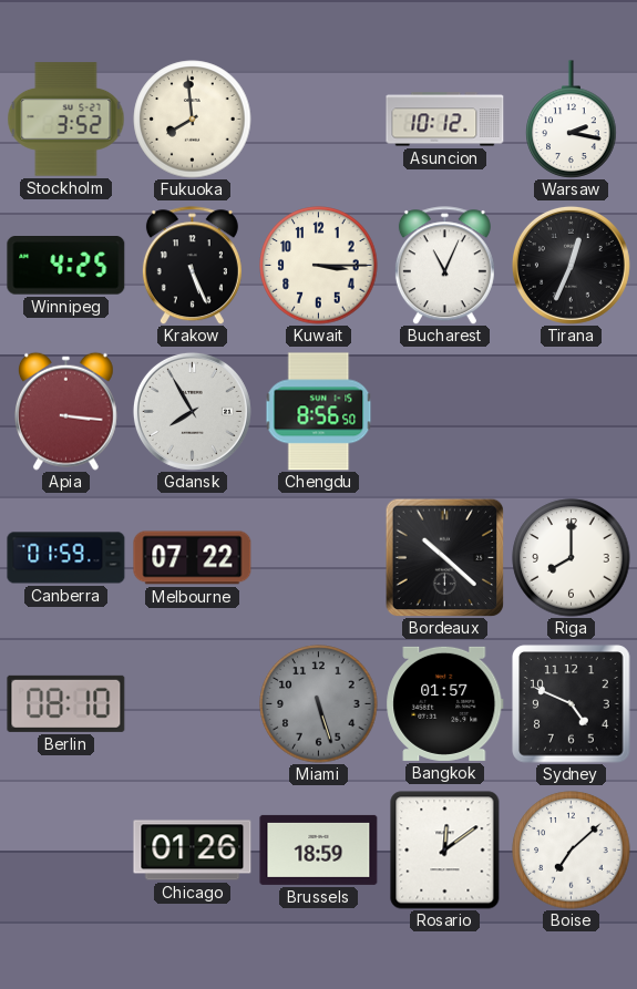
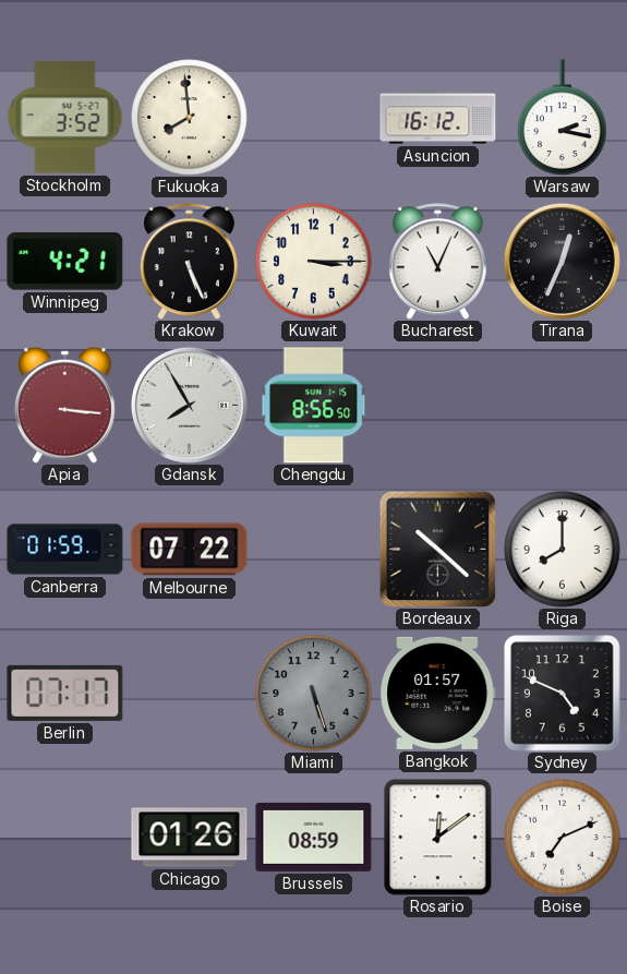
Asuncion: 10:12 -> 16:12 (438, 118)
Winnipeg: 4:25 -> 4:21 (65, 262)
Berlin: 08:10 -> 07:17 (65, 693)
Brussels: 18:59 -> 08:59 (314, 837)
Boise: 7:08 -> 7:11 (563, 838)
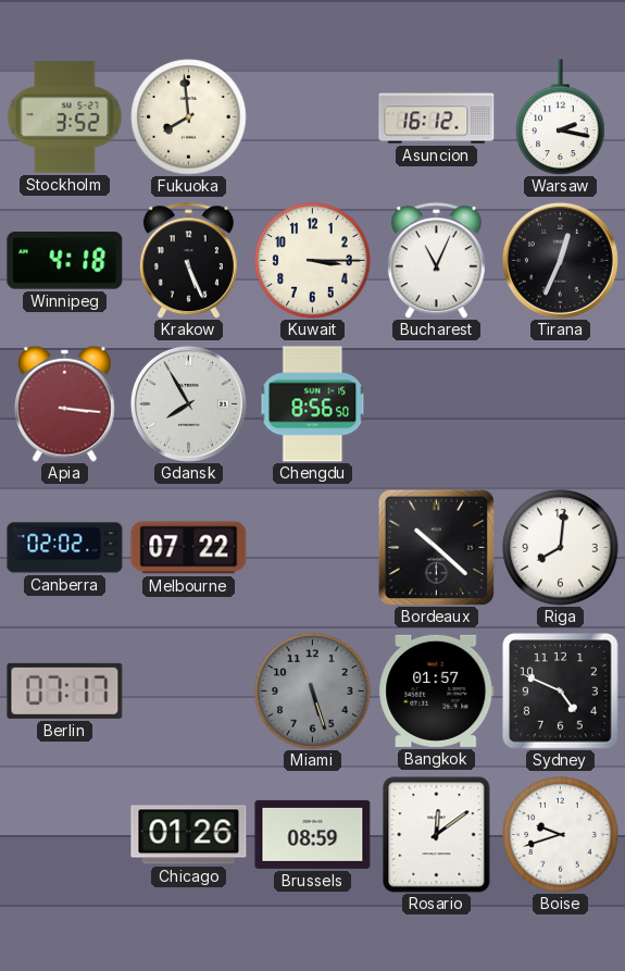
Winnipeg: 4:21 -> 4:18 (65, 261)
Canberra: 01:59 -> 02:02 (65, 548)
Riga: 8:00 -> 8:01 (561, 548)
Boise: 7:11 -> 9:42 (561, 835)
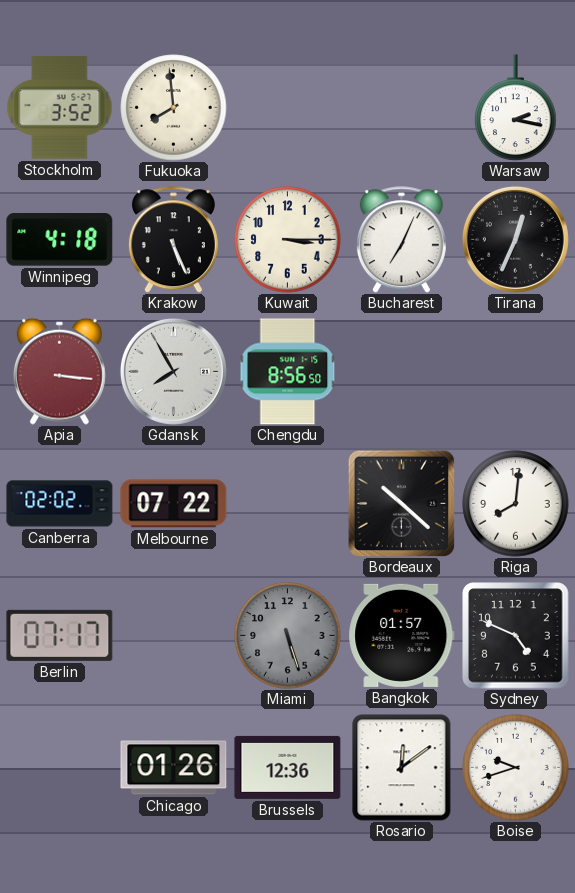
Asuncion: 16:12 -> none (437, 117)
Bucharest: 11:04 -> 7:04 (401, 240)
Brussels: 08:59 -> 12:36 (288, 767)
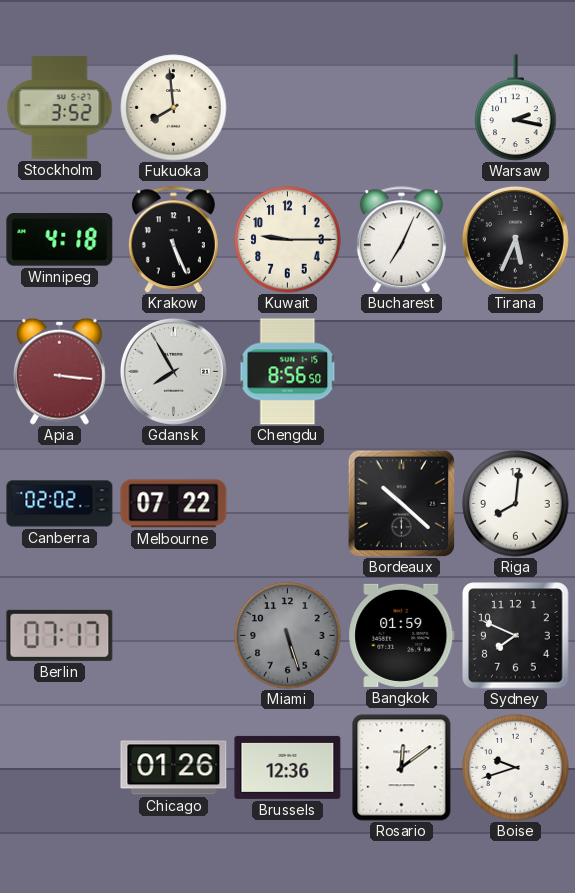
Kuwait: 3:15 -> 9:15 (288, 240)
Tirana: 12:34 -> 5:34 (515, 239)
Bangkok: 01:57 -> 01:59 (402, 635)
Sydney: 4:49 -> 7:49 (516, 636)
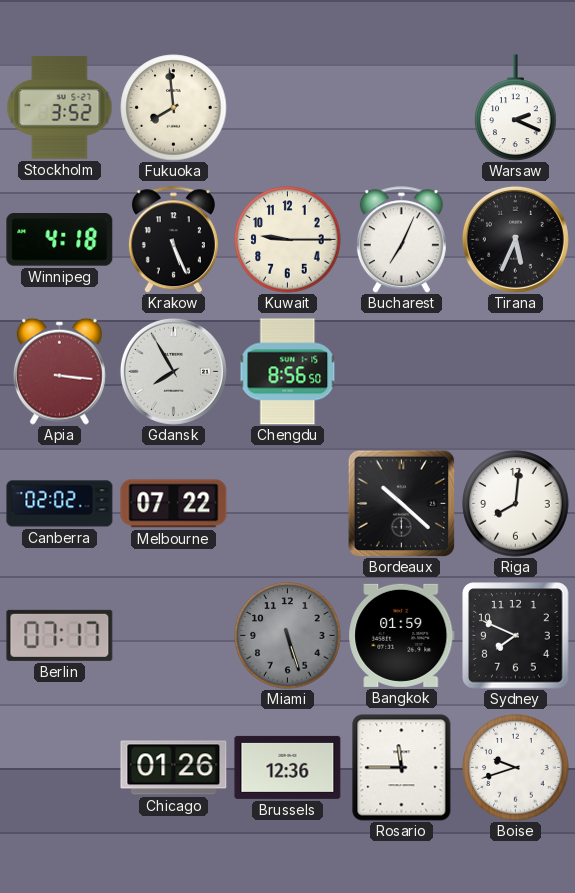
Warsaw: 2:17 -> 2:19 (516, 108)
Rosario: 12:09 -> 11:45 (402, 768)
